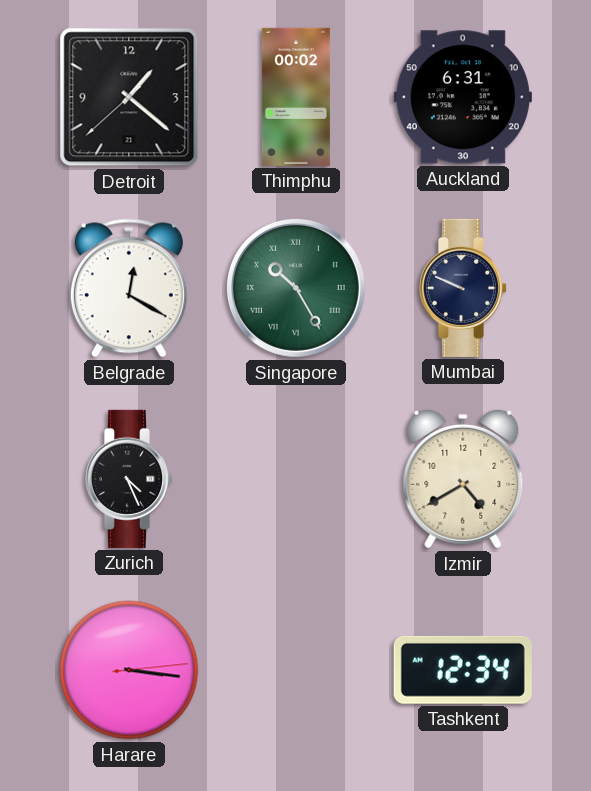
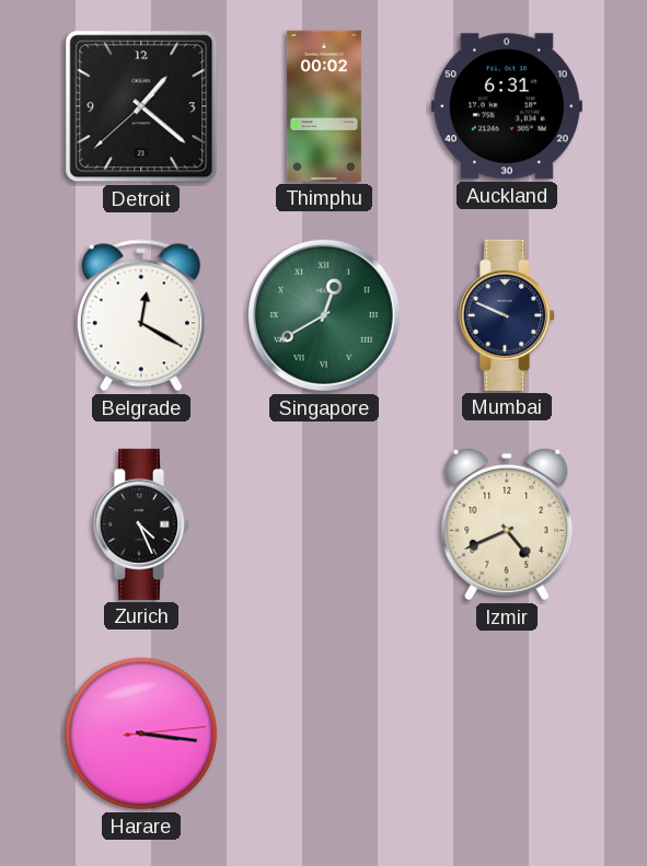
Singapore: 10:25 -> 12:40 (324, 315)
Izmir: 4:40 -> 4:41 (507, 524)
Tashkent: 12:34 -> none (463, 670)
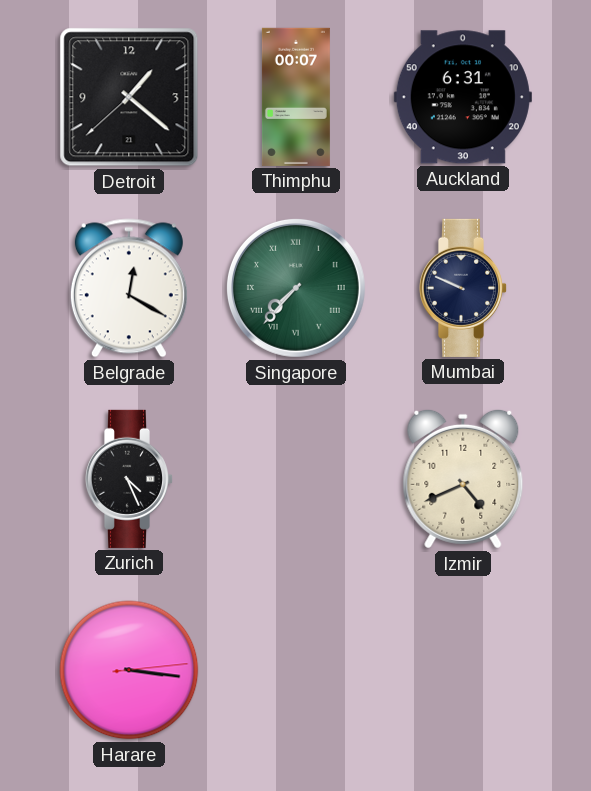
Thimphu: 00:02 -> 00:07 (296, 97)
Singapore: 12:40 -> 7:37 (296, 288)
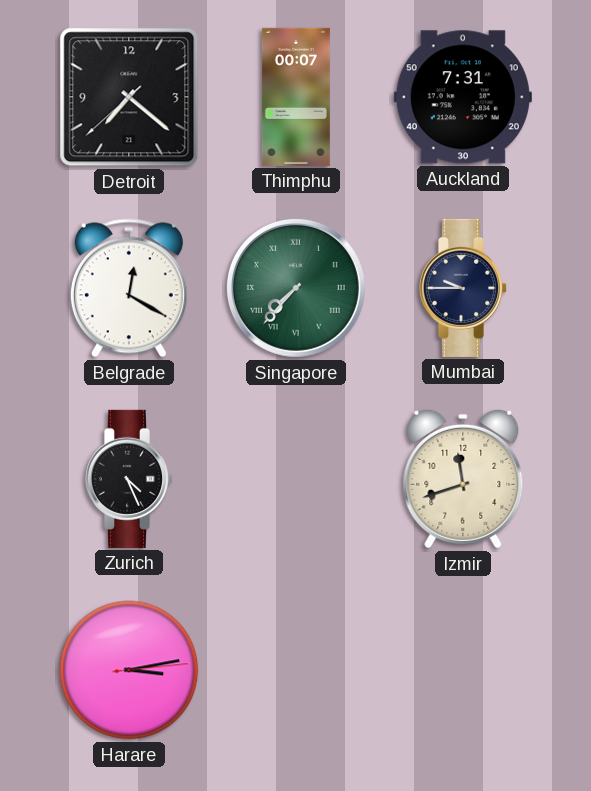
Detroit: 1:21 -> 7:21 (129, 97)
Auckland: 6:31 -> 7:31 (463, 97)
Mumbai: 9:49 -> 9:45 (463, 288)
Izmir: 4:41 -> 11:42 (463, 479)
Harare: 3:16 -> 3:13 (129, 670)
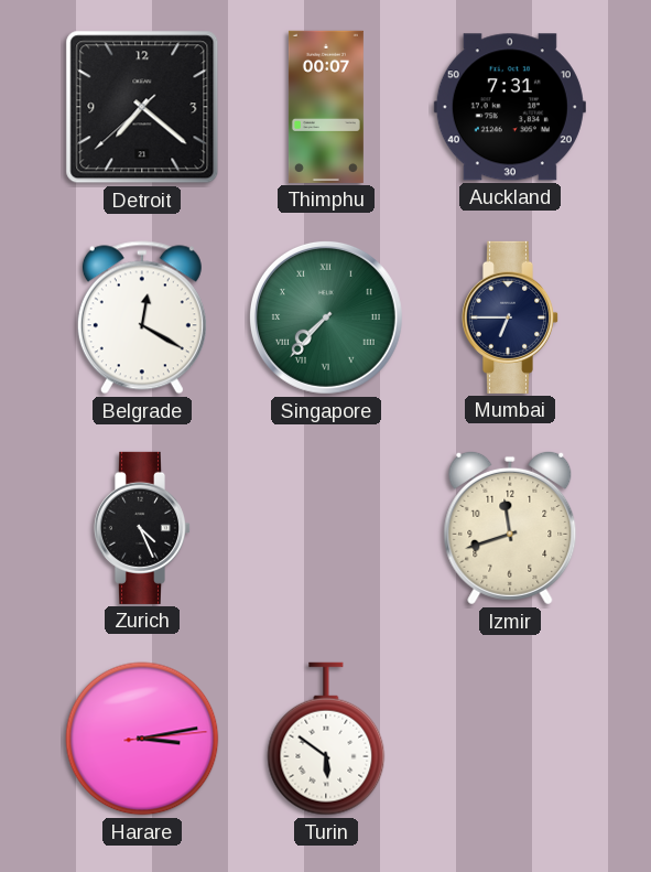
Mumbai: 9:45 -> 6:45 (510, 317)
Turin: none -> 5:51 (326, 739)
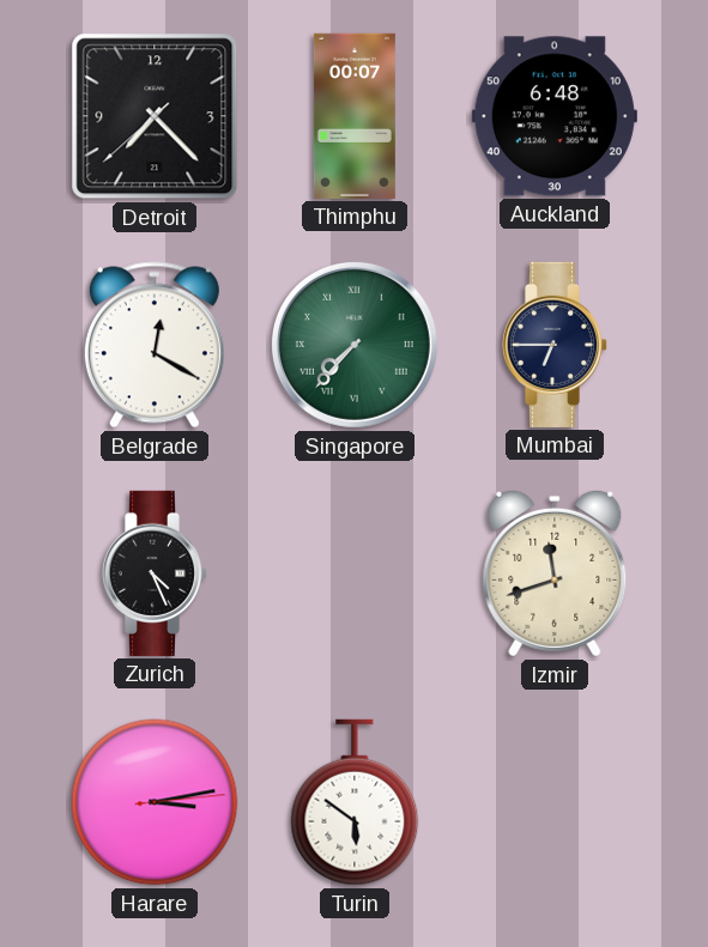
Detroit: 7:21 -> 7:22 (155, 116)
Auckland: 7:31 -> 6:48 (555, 116)
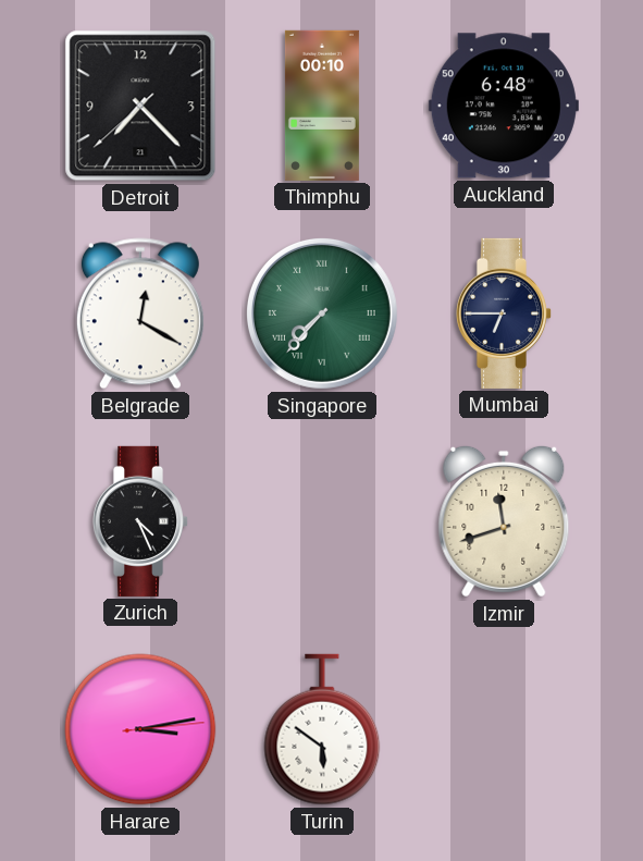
Thimphu: 00:07 -> 00:10 (322, 106)
